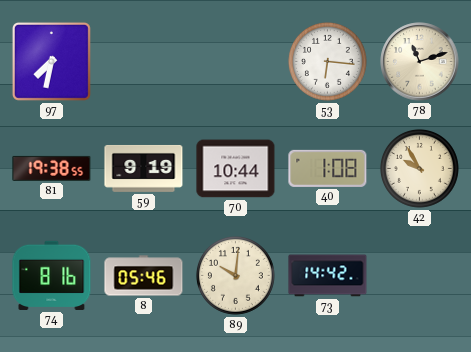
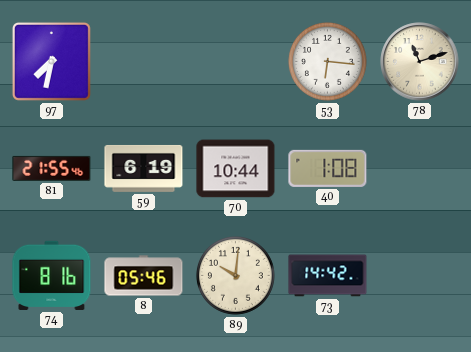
81: 19:38 -> 21:55 (52, 168)
59: 9:19 -> 6:19 (144, 168)
42: 9:55 -> none (419, 168)
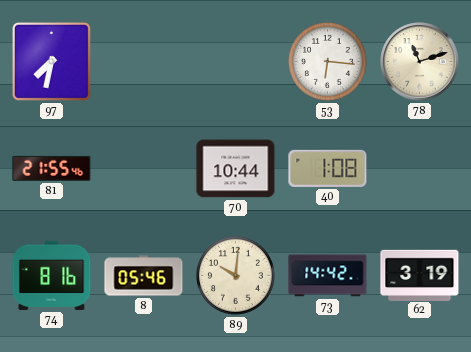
59: 6:19 -> none (144, 168)
62: none -> 3:19 (420, 275)
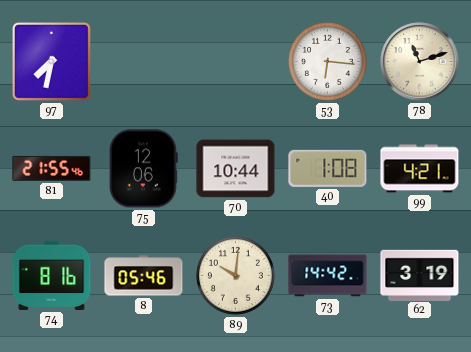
75: none -> 12:06 (144, 169)
99: none -> 4:21 (420, 169)
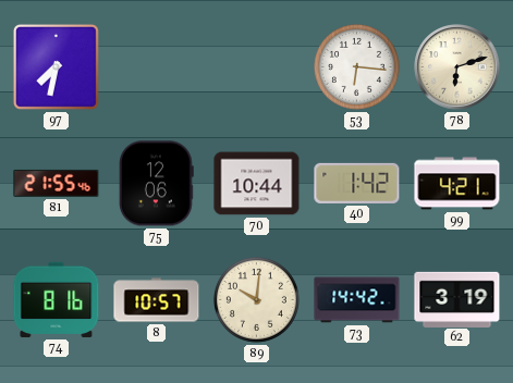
78: 11:12 -> 6:12 (457, 67)
40: 1:08 -> 1:42 (357, 183)
8: 05:46 -> 10:57 (157, 300)
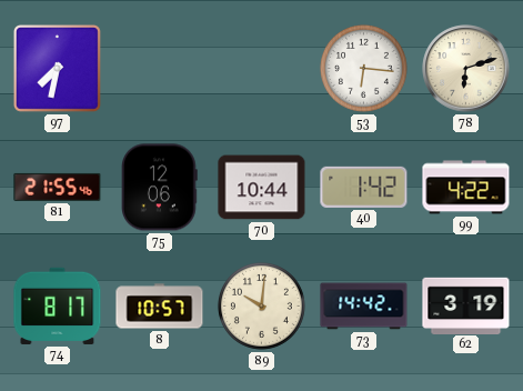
99: 4:21 -> 4:22 (466, 188)
74: 8:16 -> 8:17 (58, 305)
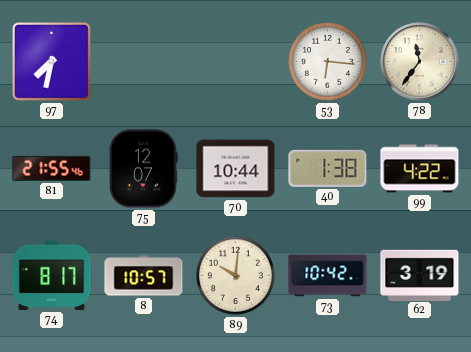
78: 6:12 -> 11:36 (420, 62)
75: 12:06 -> 12:07 (144, 169)
40: 1:42 -> 1:38 (328, 168)
73: 14:42 -> 10:42 (328, 276)
